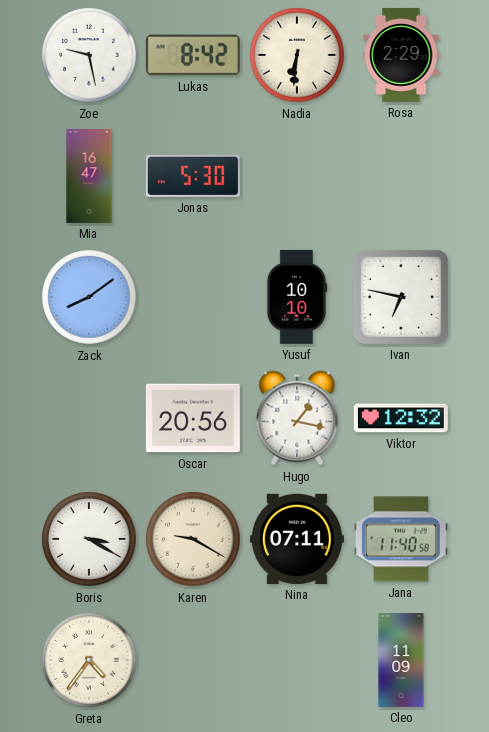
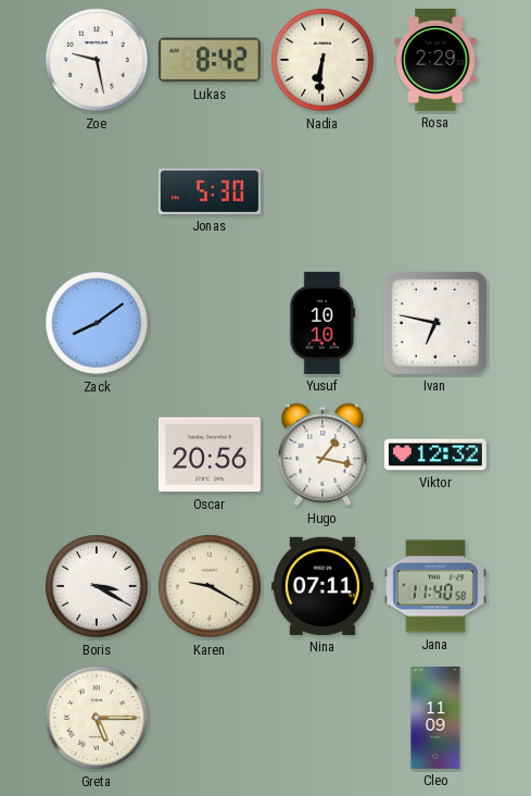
Mia: 16:47 -> none (89, 176)
Greta: 4:36 -> 5:15 (97, 718)
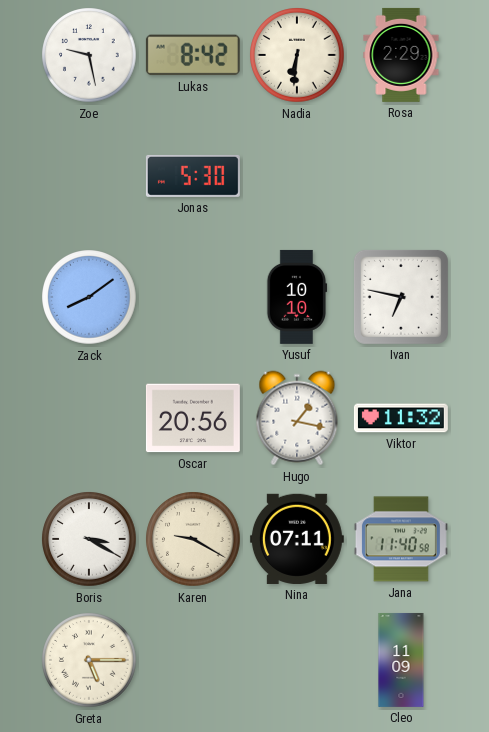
Viktor: 12:32 -> 11:32 (401, 418)
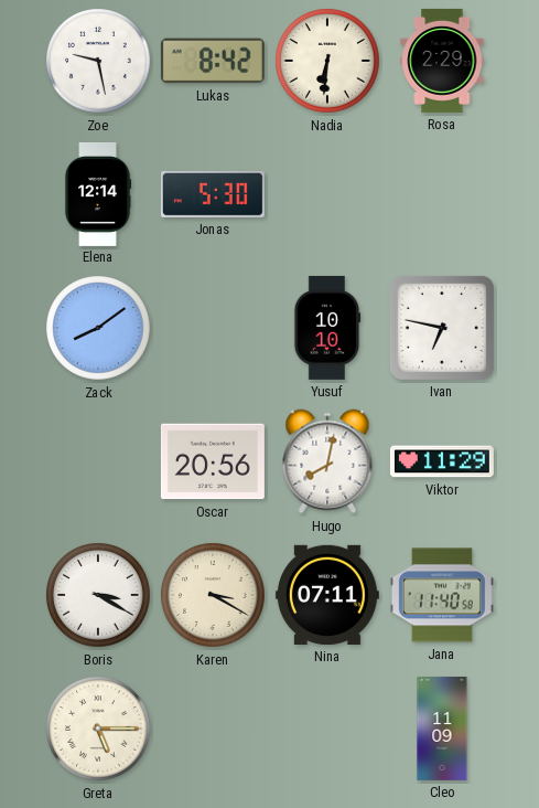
Elena: none -> 12:14 (98, 194)
Hugo: 1:17 -> 8:02 (327, 461)
Viktor: 11:32 -> 11:29 (442, 461)
Karen: 9:20 -> 3:20 (213, 595)
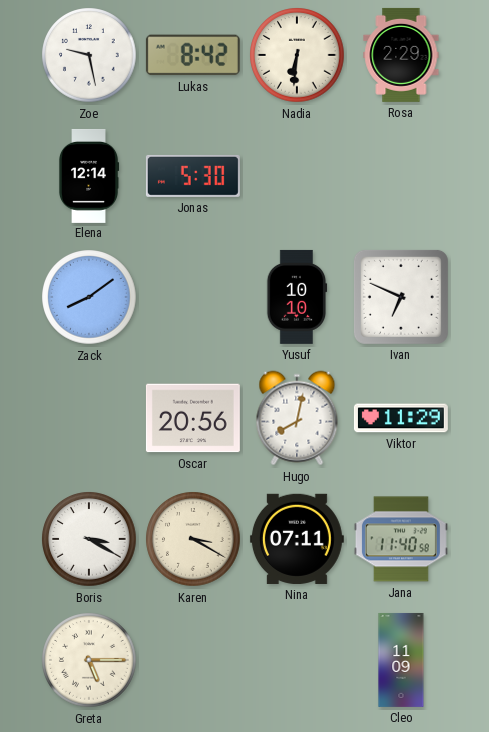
Ivan: 6:47 -> 6:49 (401, 297)
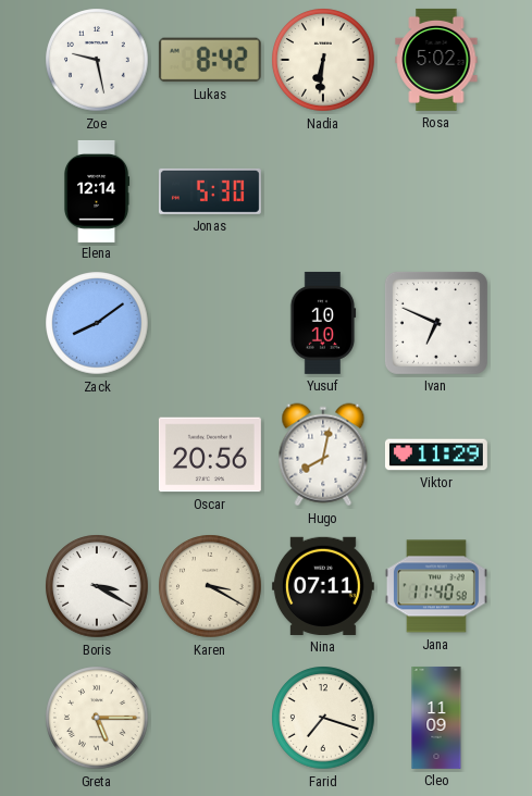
Rosa: 2:29 -> 5:02 (436, 60)
Farid: none -> 7:18 (323, 718)
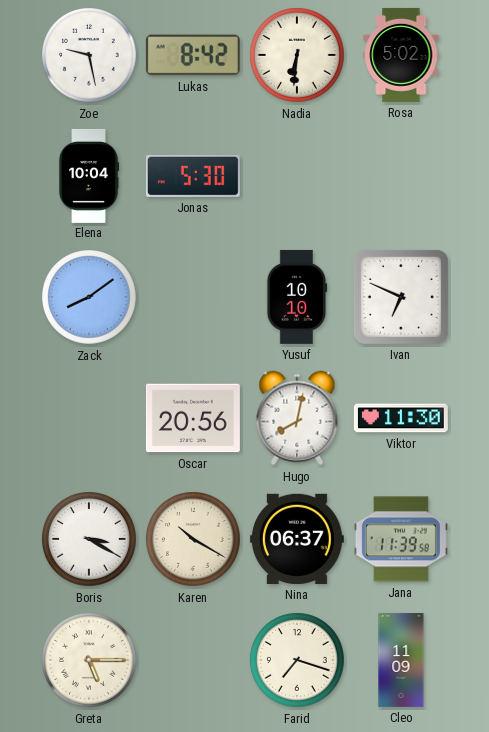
Elena: 12:14 -> 10:04 (89, 176)
Viktor: 11:29 -> 11:30 (401, 418)
Karen: 3:20 -> 10:20 (193, 539)
Nina: 07:11 -> 06:37 (297, 539)
Jana: 11:40 -> 11:39 (401, 539)
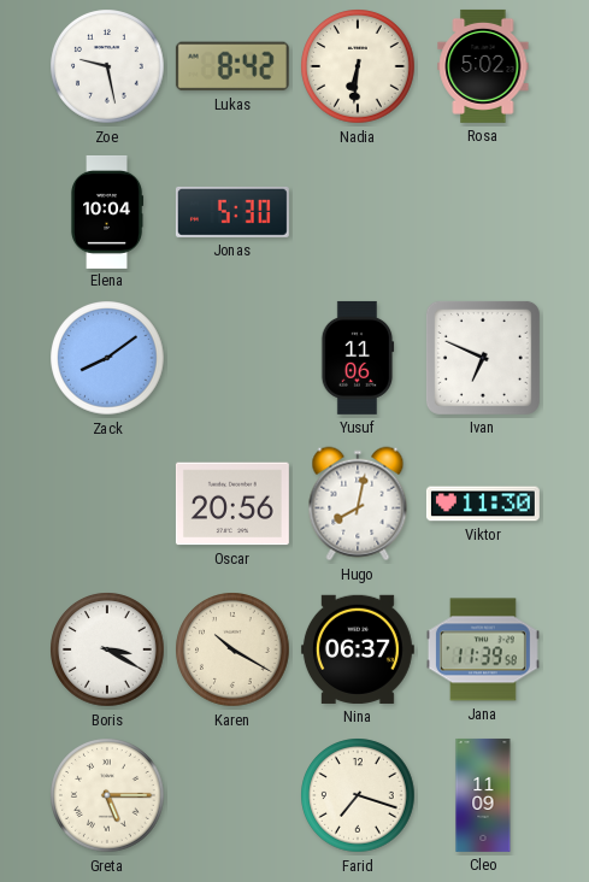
Yusuf: 10:10 -> 11:06 (358, 358)
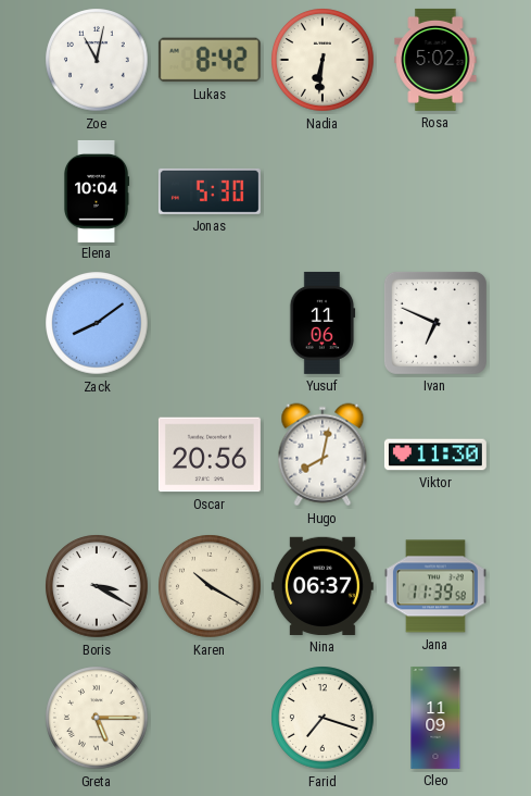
Zoe: 9:28 -> 11:02 (97, 60)
